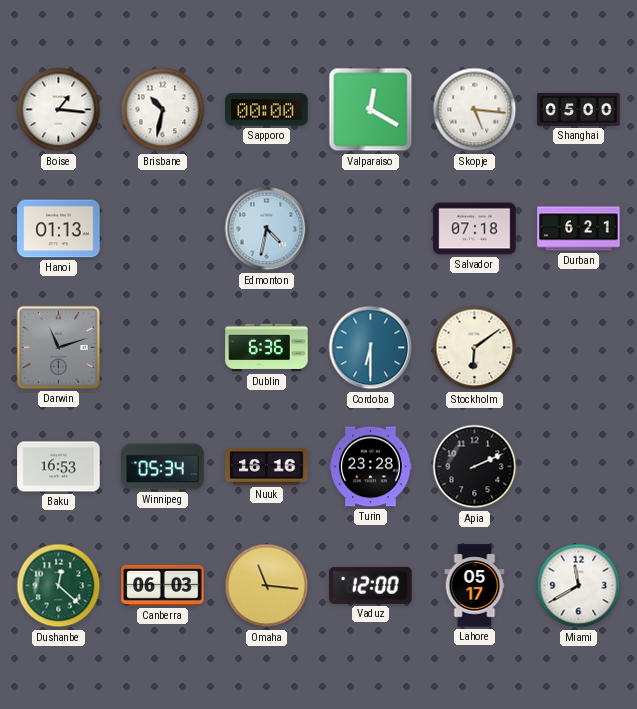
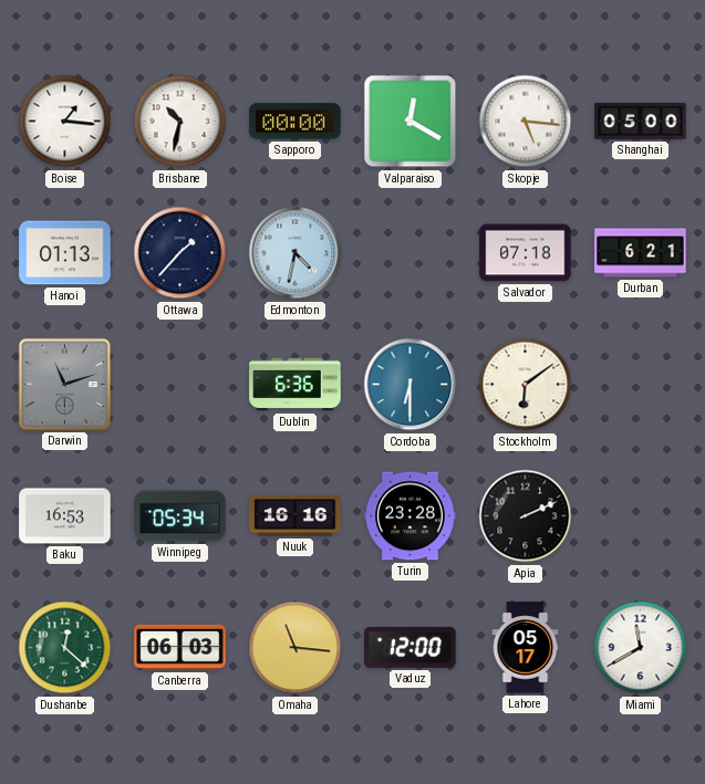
Ottawa: none -> 1:37 (180, 253)
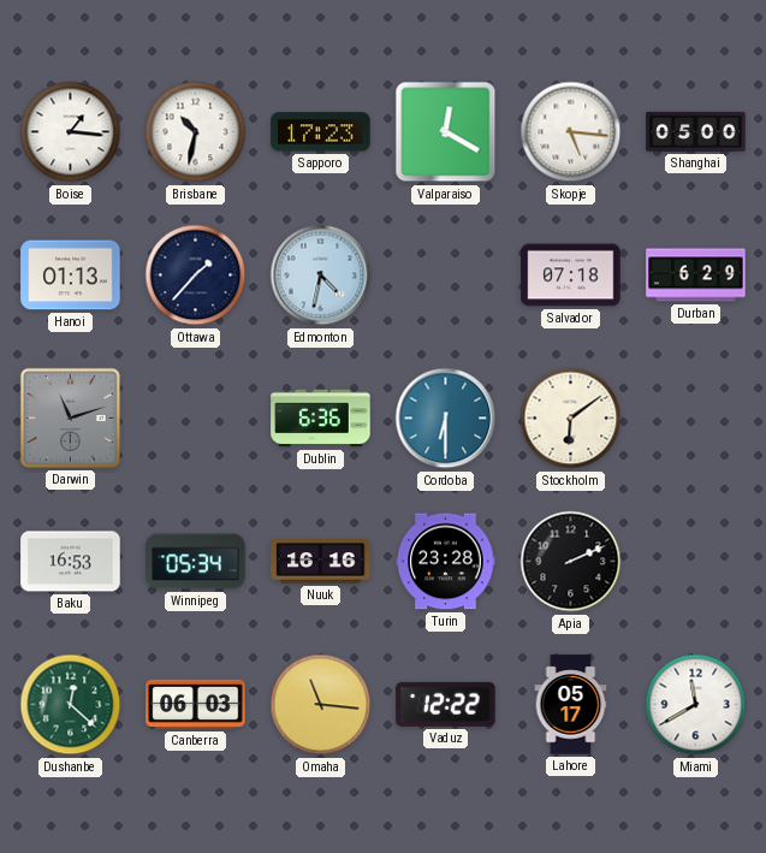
Sapporo: 00:00 -> 17:23 (321, 132)
Durban: 6:21 -> 6:29 (696, 276)
Vaduz: 12:00 -> 12:22 (446, 704)
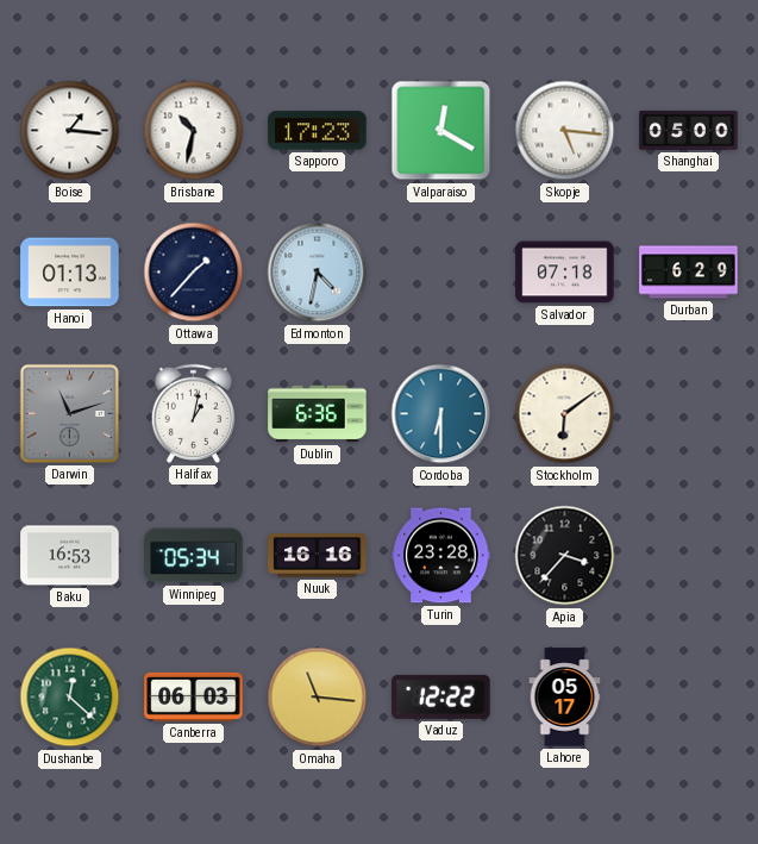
Halifax: none -> 1:02 (193, 413)
Apia: 2:11 -> 3:37 (565, 556)
Miami: 11:40 -> none (696, 705)
